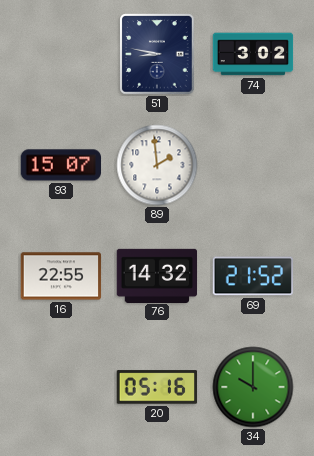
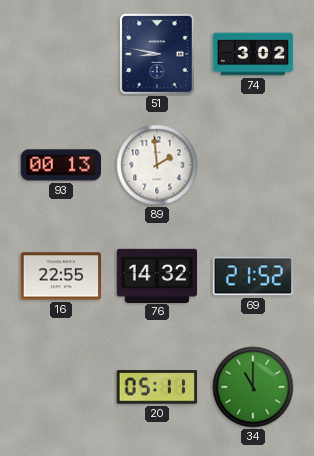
93: 15:07 -> 00:13 (61, 165)
20: 05:16 -> 05:11 (157, 387)
34: 10:00 -> 11:00 (253, 387)
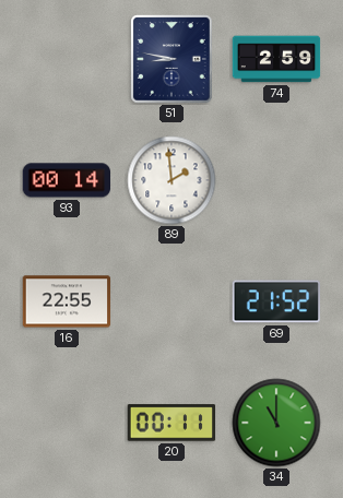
74: 3:02 -> 2:59 (276, 59)
93: 00:13 -> 00:14 (67, 180)
76: 14:32 -> none (157, 275)
20: 05:11 -> 00:11 (171, 423)
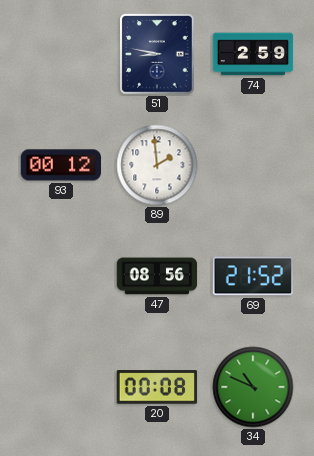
93: 00:14 -> 00:12 (61, 165)
16: 22:55 -> none (67, 301)
47: none -> 08:56 (157, 276)
20: 00:11 -> 00:08 (157, 387)
34: 11:00 -> 10:49 (253, 387)
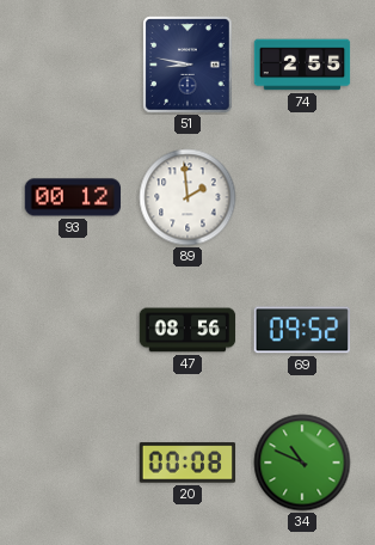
74: 2:59 -> 2:55 (302, 65)
69: 21:52 -> 09:52 (302, 330)
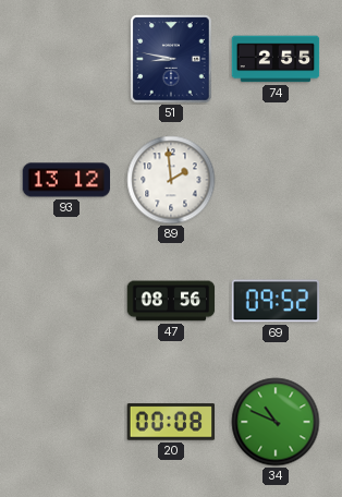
93: 00:12 -> 13:12 (66, 180)
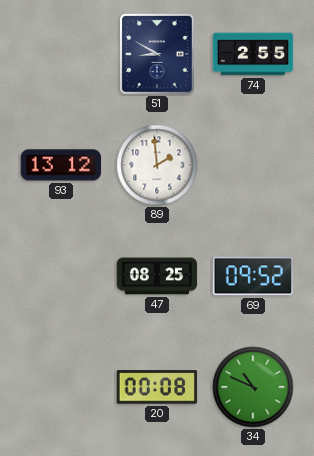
51: 8:47 -> 8:50 (158, 54)
47: 08:56 -> 08:25 (157, 276)
